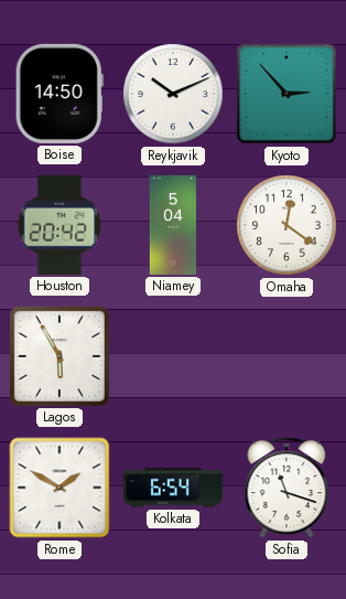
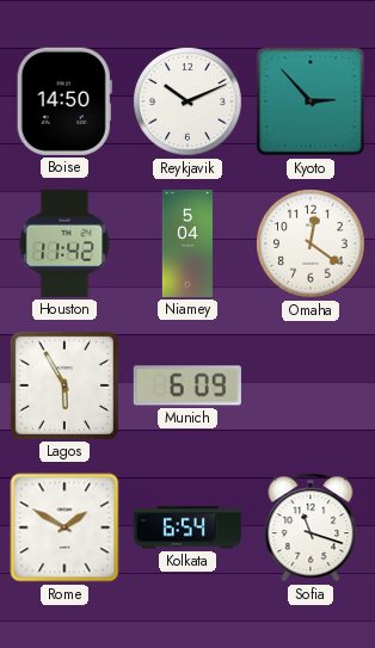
Houston: 20:42 -> 11:42 (64, 243)
Munich: none -> 6:09 (187, 385)
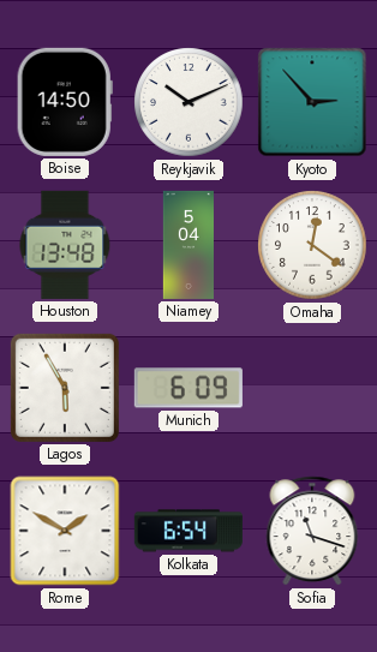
Houston: 11:42 -> 13:48 (65, 245)
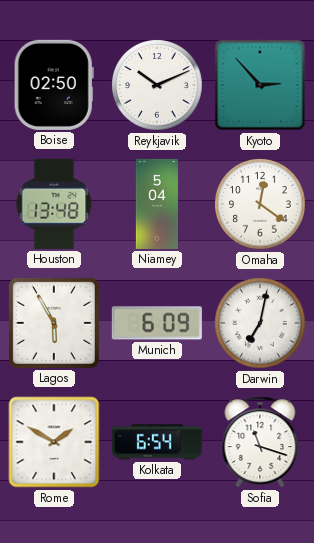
Boise: 14:50 -> 02:50 (54, 85)
Darwin: none -> 7:02 (260, 323)
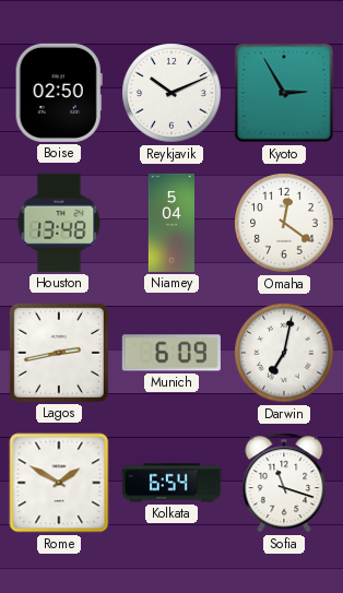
Kyoto: 2:53 -> 2:55 (284, 93)
Lagos: 5:55 -> 2:43 (59, 353)
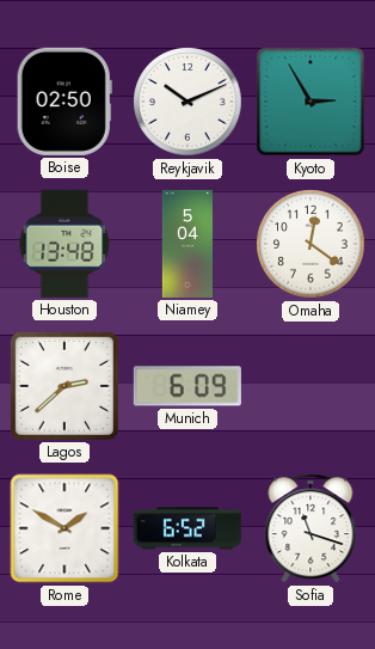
Lagos: 2:43 -> 2:38 (64, 386)
Darwin: 7:02 -> none (284, 353)
Kolkata: 6:54 -> 6:52 (187, 528)
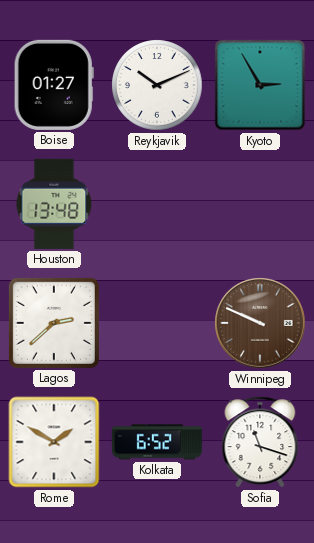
Boise: 02:50 -> 01:27 (54, 85)
Niamey: 5:04 -> none (187, 244)
Omaha: 12:21 -> none (311, 244)
Munich: 6:09 -> none (187, 386)
Winnipeg: none -> 9:49 (260, 323)
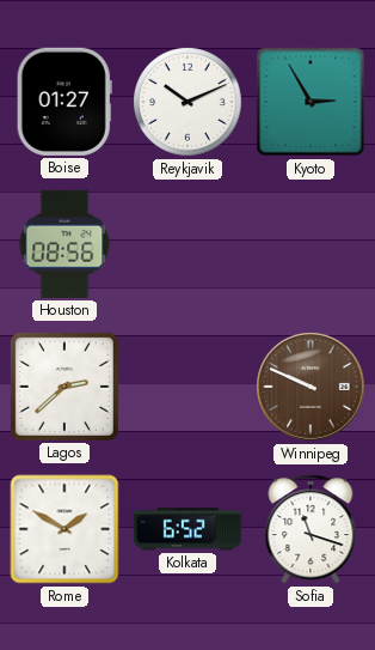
Houston: 13:48 -> 08:56 (64, 244)
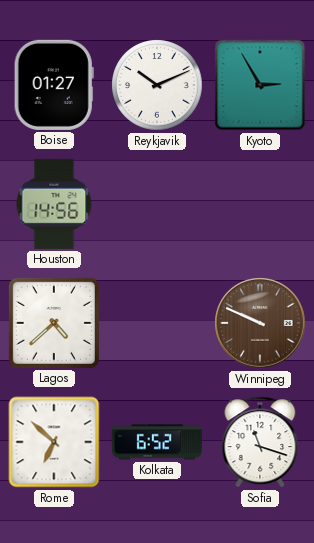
Houston: 08:56 -> 14:56 (54, 204)
Lagos: 2:38 -> 4:38 (54, 323)
Rome: 1:50 -> 6:52 (54, 442)
